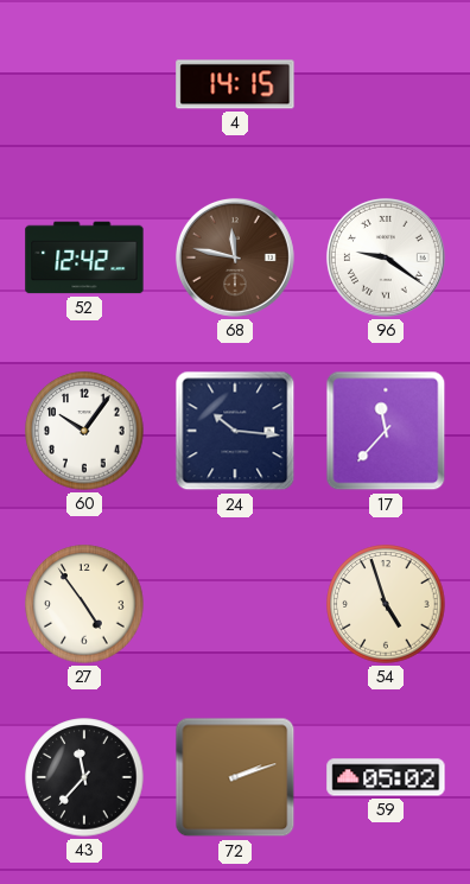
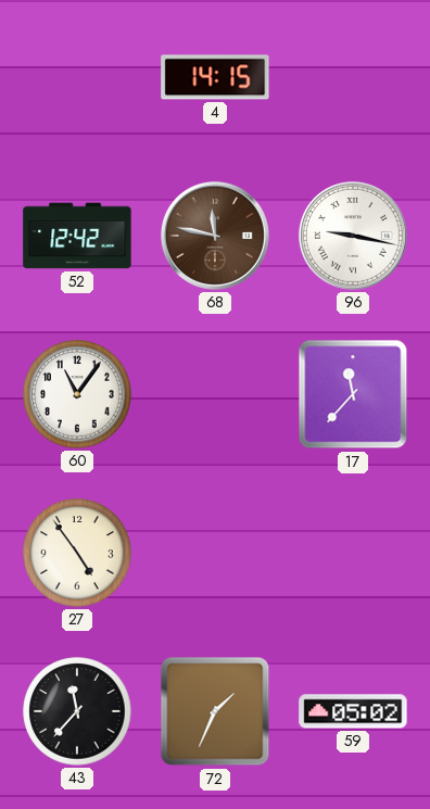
96: 9:21 -> 9:17 (353, 236)
60: 10:06 -> 11:06 (77, 394)
24: 10:16 -> none (235, 431)
54: 4:57 -> none (386, 604)
72: 2:12 -> 1:34 (215, 711)
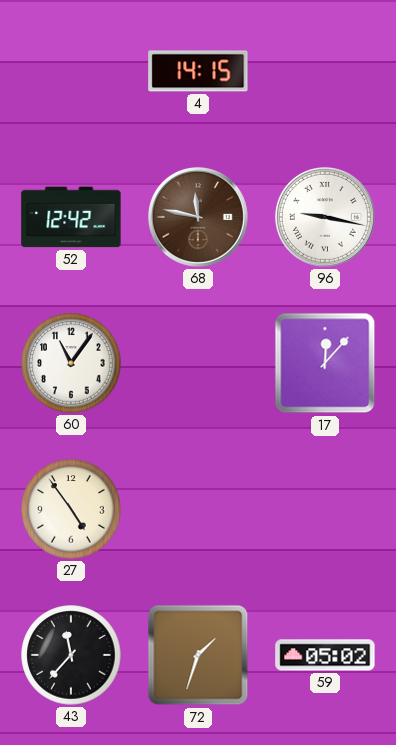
17: 11:37 -> 12:07 (325, 363)
72: 1:34 -> 1:33 (198, 655)
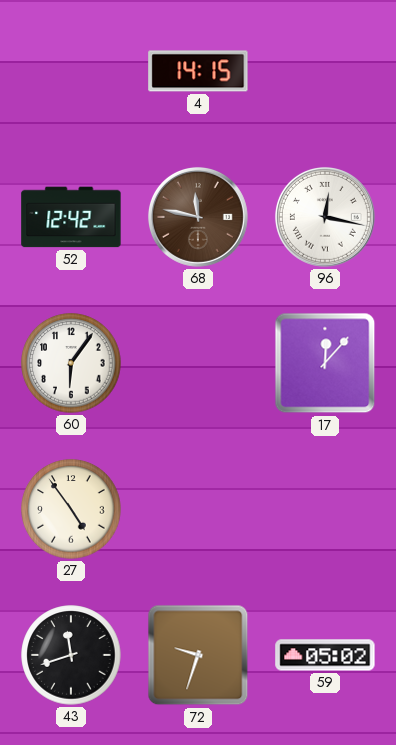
96: 9:17 -> 12:17 (325, 217)
60: 11:06 -> 6:06 (71, 363)
43: 11:37 -> 11:42 (71, 655)
72: 1:33 -> 9:33 (198, 655)
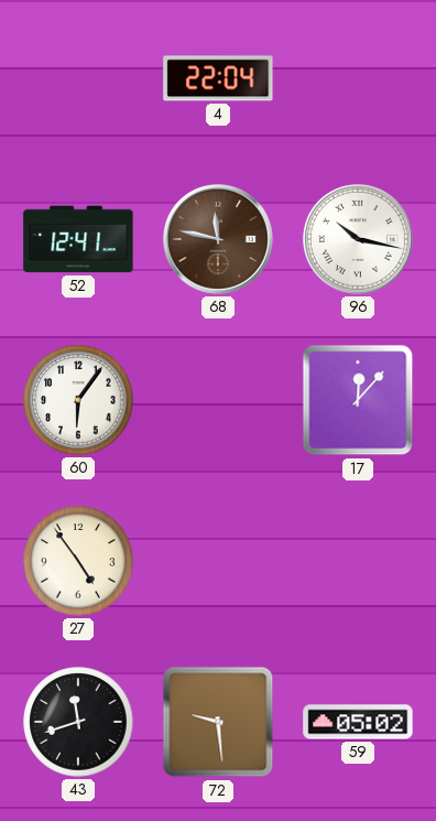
4: 14:15 -> 22:04 (218, 78)
52: 12:42 -> 12:41 (78, 239)
96: 12:17 -> 10:17 (358, 239)
72: 9:33 -> 9:29 (218, 722)
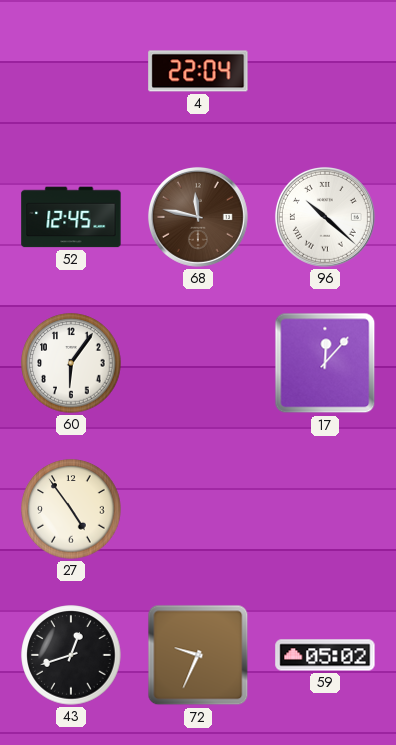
52: 12:41 -> 12:45 (71, 217)
96: 10:17 -> 10:22 (325, 217)
43: 11:42 -> 12:42 (71, 655)
72: 9:29 -> 9:34 (198, 655)
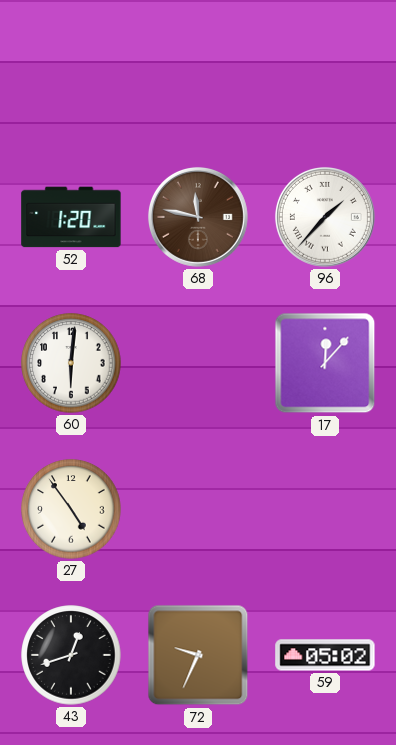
4: 22:04 -> none (198, 71)
52: 12:45 -> 1:20 (71, 217)
96: 10:22 -> 1:37 (325, 217)
60: 6:06 -> 6:01 (71, 363)
